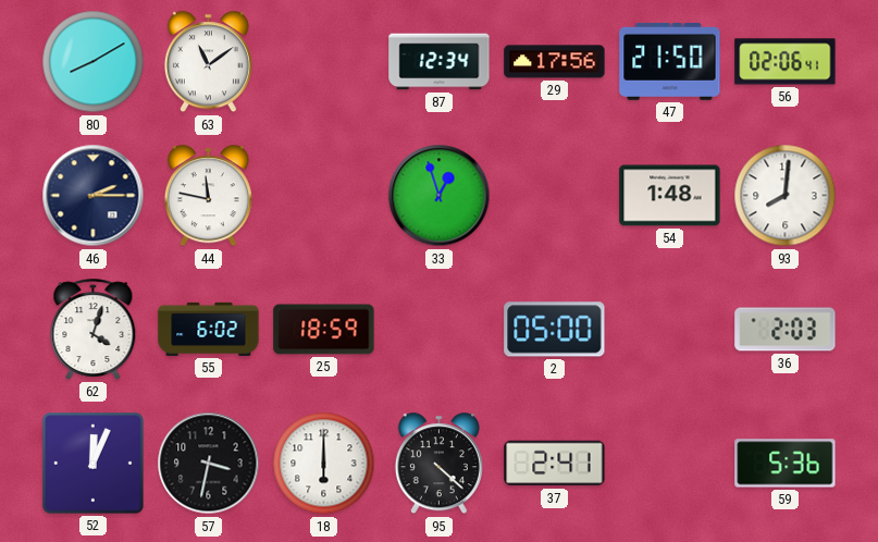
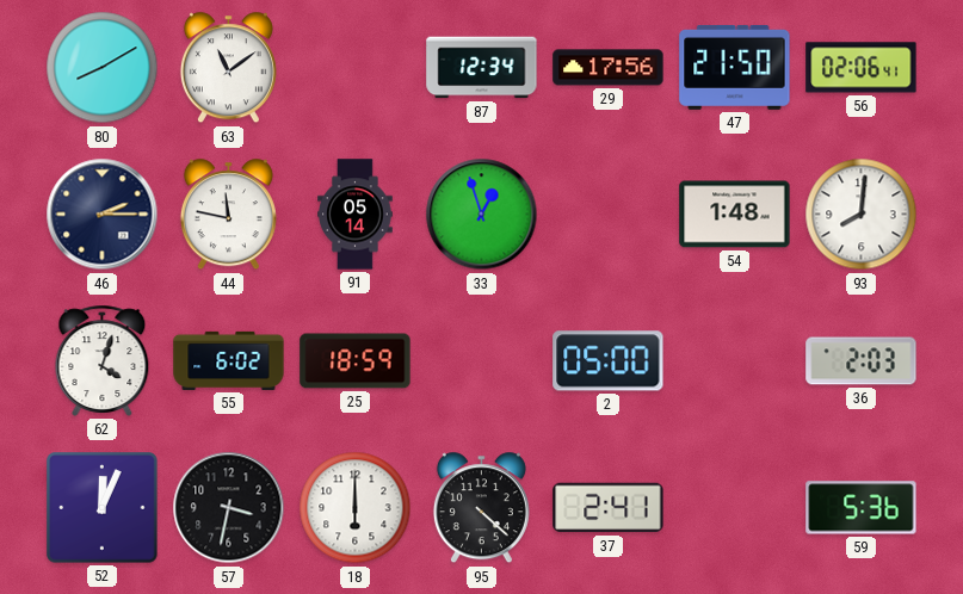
91: none -> 05:14 (356, 215)
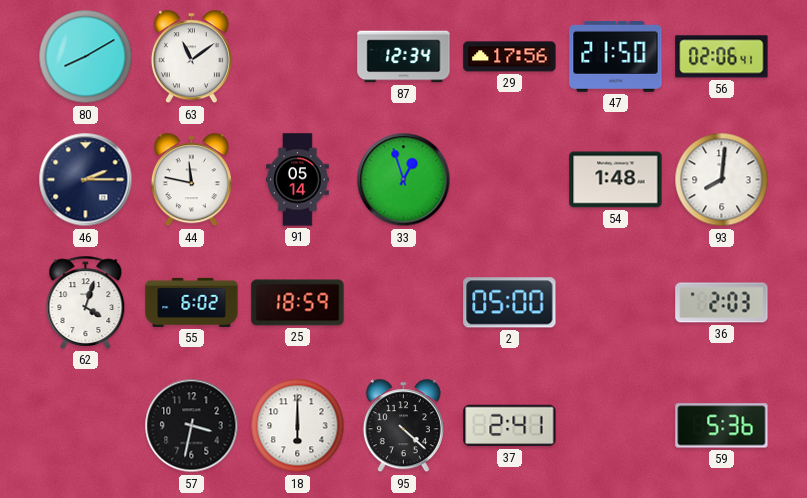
52: 12:04 -> none (103, 508)
